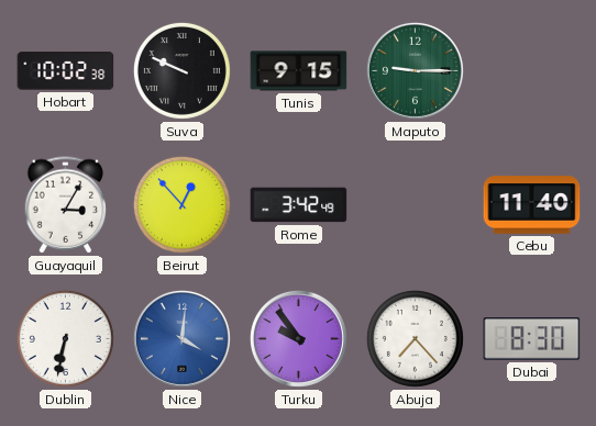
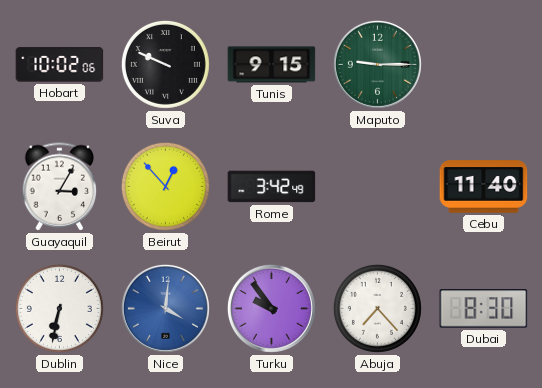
Hobart: 10:02:38 -> 10:02:06 (60, 65)
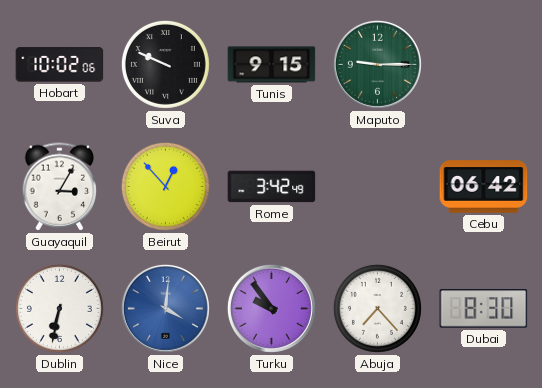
Cebu: 11:40 -> 06:42 (484, 187)
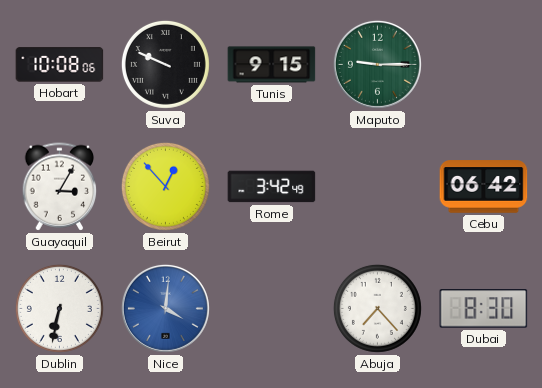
Hobart: 10:02 -> 10:08 (60, 65)
Turku: 9:54 -> none (271, 308)
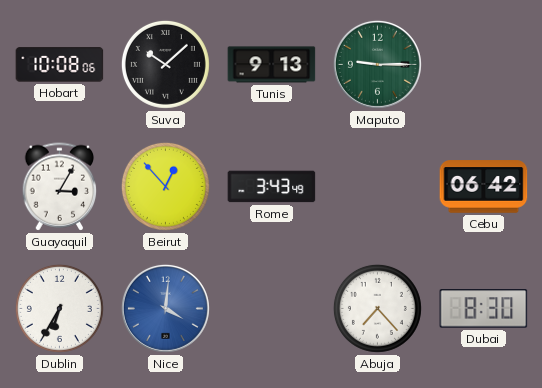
Suva: 9:49 -> 10:08 (165, 64)
Tunis: 9:15 -> 9:13 (272, 65)
Rome: 3:42 -> 3:43 (272, 187)
Dublin: 6:32 -> 6:35 (59, 308)
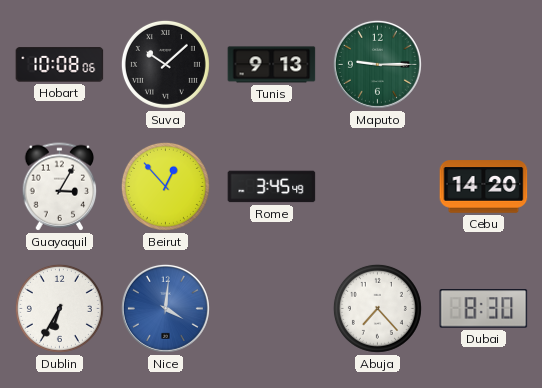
Rome: 3:43 -> 3:45 (272, 187)
Cebu: 06:42 -> 14:20 (484, 187)
